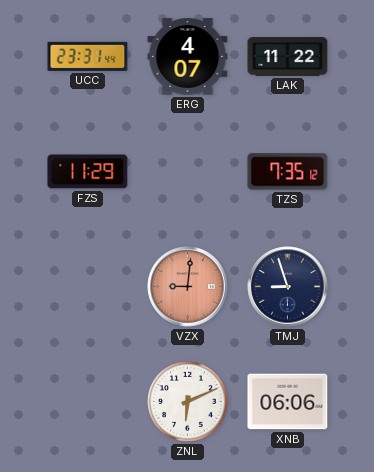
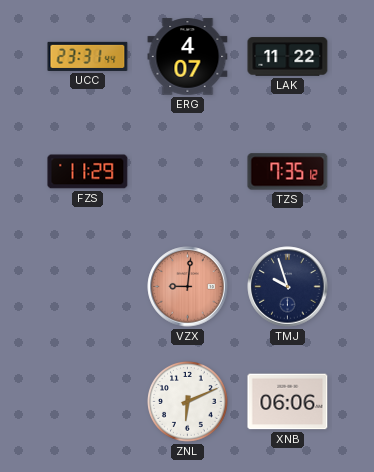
TMJ: 8:57 -> 9:57 (288, 287)
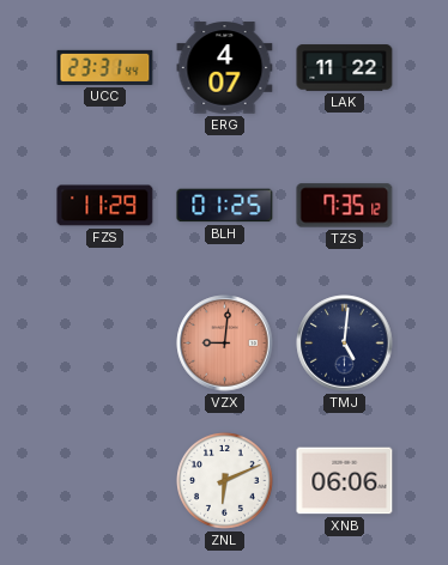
BLH: none -> 01:25 (225, 206)
TMJ: 9:57 -> 5:01 (345, 344)
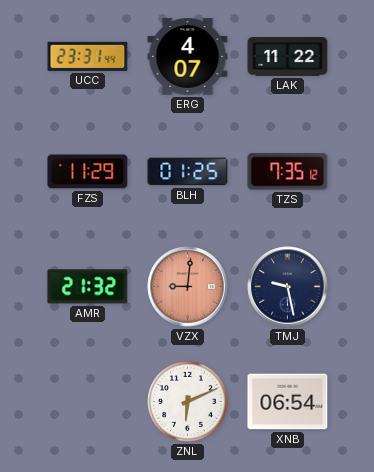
AMR: none -> 21:32 (88, 287)
TMJ: 5:01 -> 9:28 (288, 287)
XNB: 06:06 -> 06:54 (288, 402)
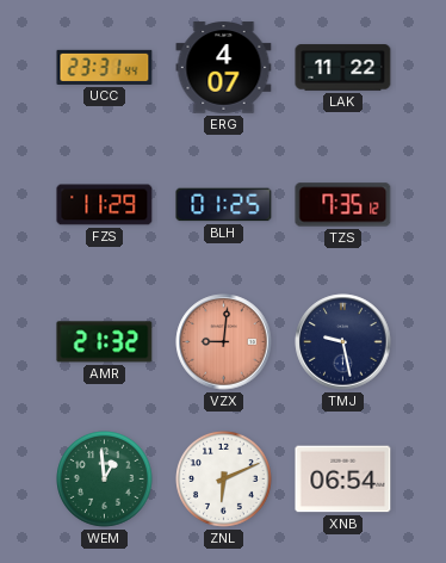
WEM: none -> 12:59 (105, 480)
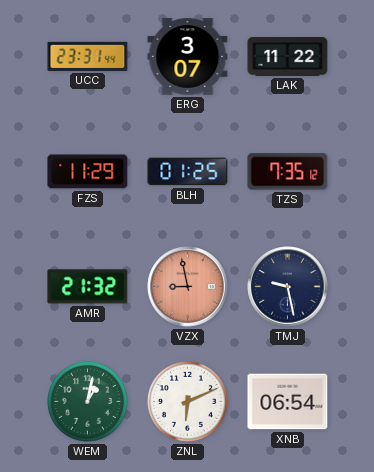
ERG: 4:07 -> 3:07 (188, 57)
VZX: 9:01 -> 8:58 (188, 287)
WEM: 12:59 -> 1:02 (88, 402)
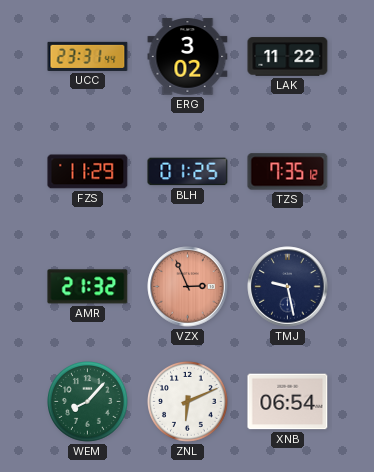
ERG: 3:07 -> 3:02 (188, 57)
VZX: 8:58 -> 2:56 (188, 287)
WEM: 1:02 -> 8:07 (88, 402)
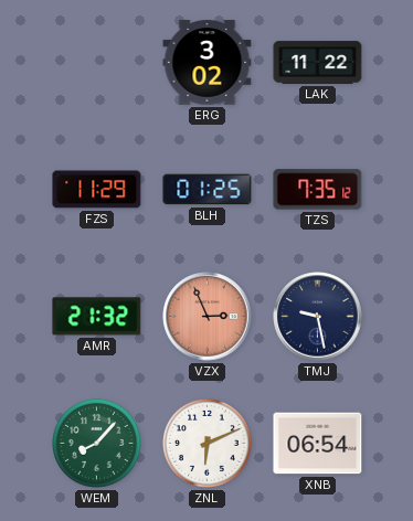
UCC: 23:31 -> none (88, 56)
